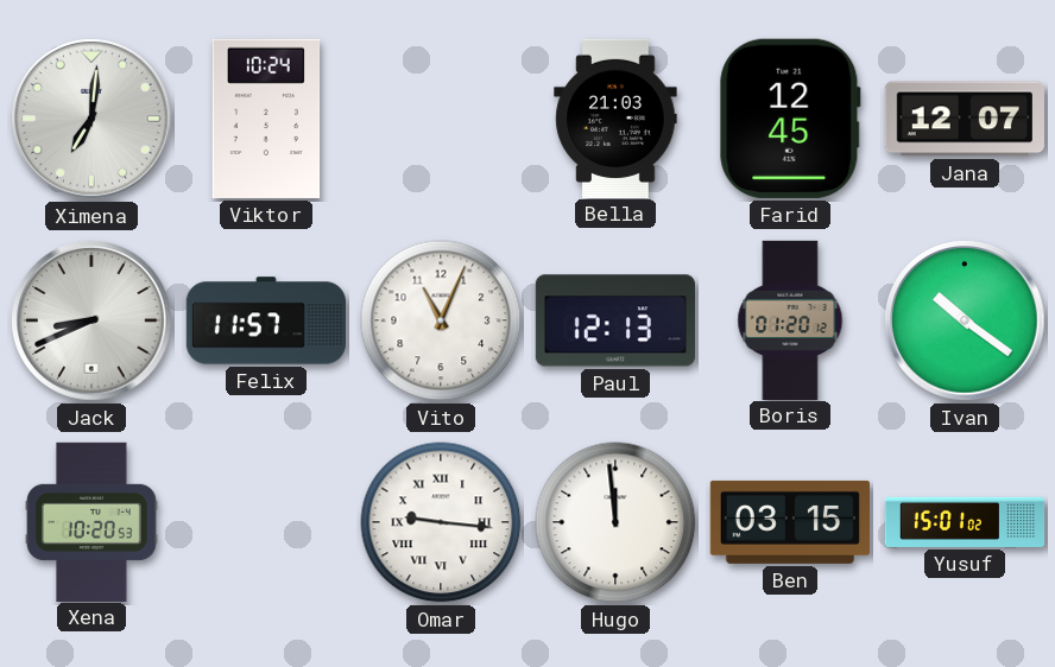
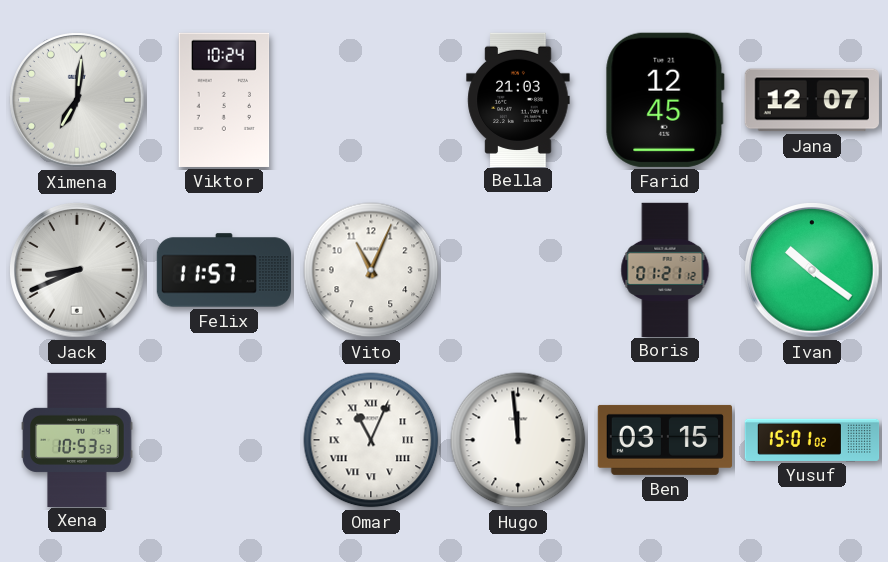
Paul: 12:13 -> none (614, 320)
Boris: 01:20 -> 01:21 (665, 269)
Xena: 10:20 -> 10:53 (77, 439)
Omar: 9:16 -> 11:04 (371, 440)
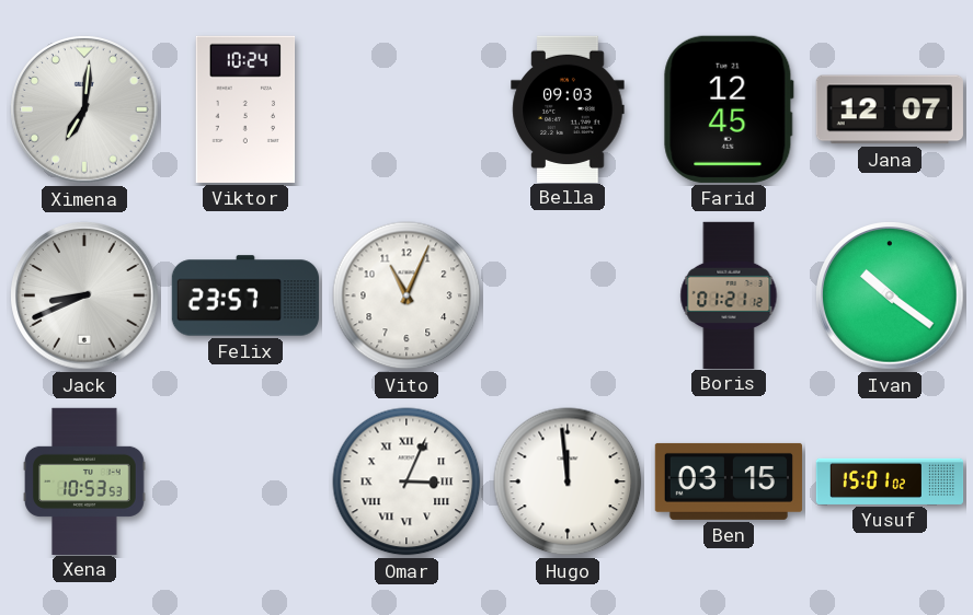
Bella: 21:03 -> 09:03 (568, 108)
Felix: 11:57 -> 23:57 (244, 295)
Omar: 11:04 -> 3:04 (407, 481)
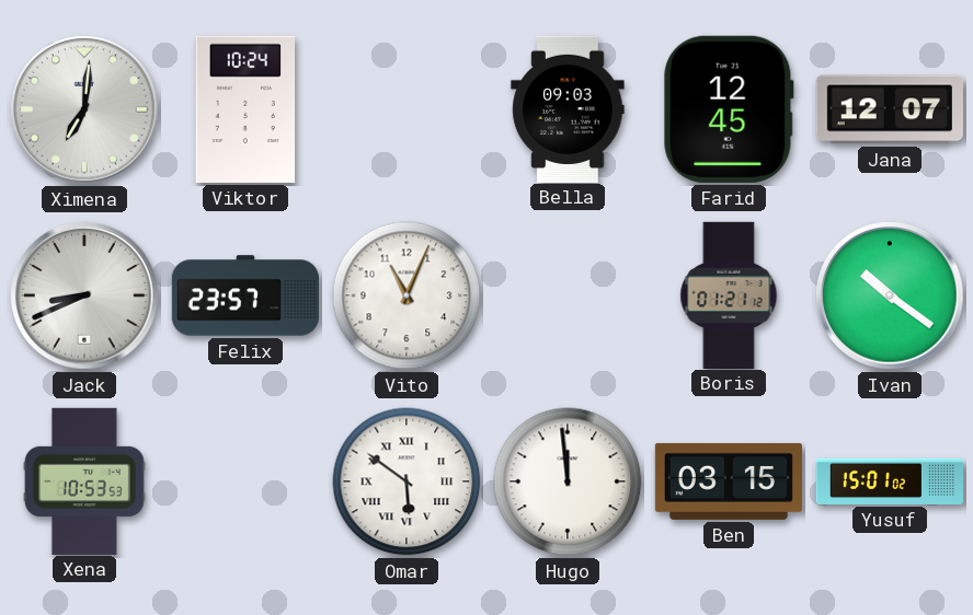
Omar: 3:04 -> 5:51 (407, 481)
